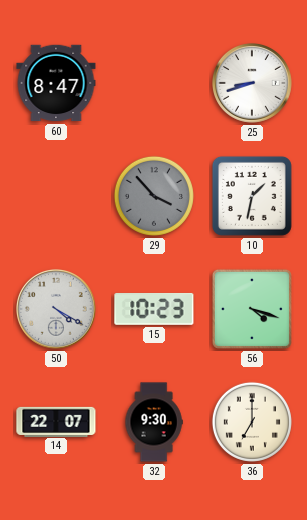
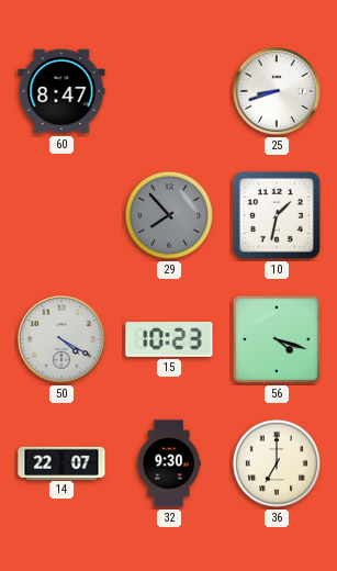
29: 3:53 -> 7:53 (169, 215)
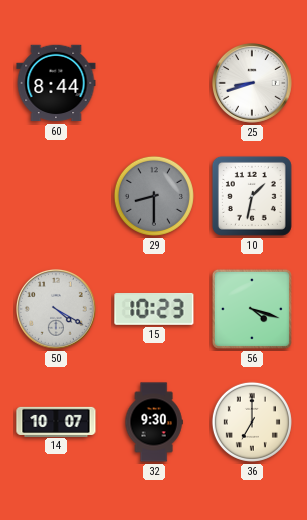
60: 8:47 -> 8:44 (56, 83)
29: 7:53 -> 8:30 (154, 196)
14: 22:07 -> 10:07 (56, 421)
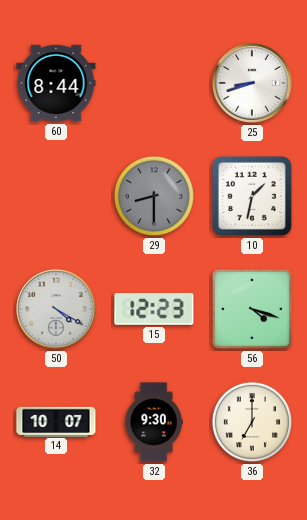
15: 10:23 -> 12:23 (154, 309)
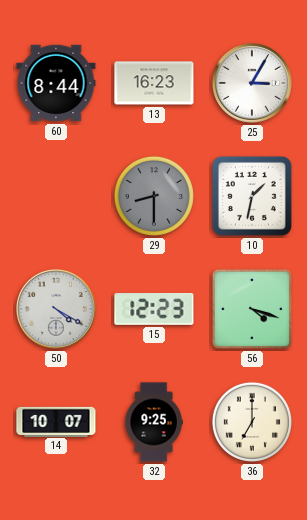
13: none -> 16:23 (154, 83)
25: 8:42 -> 3:05 (253, 84)
32: 9:30 -> 9:25 (154, 422)
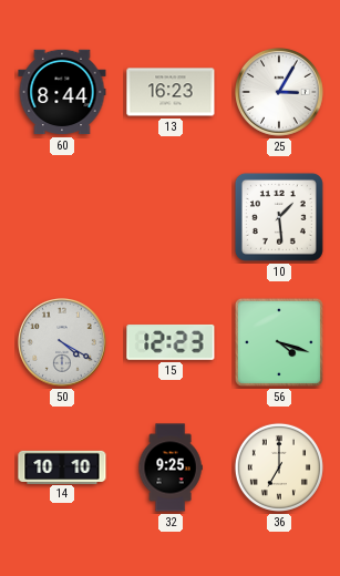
29: 8:30 -> none (154, 196)
10: 1:32 -> 1:29 (279, 217)
14: 10:07 -> 10:10 (62, 466)
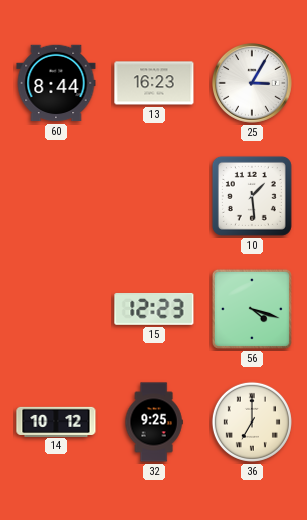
50: 4:20 -> none (63, 343)
14: 10:10 -> 10:12 (56, 421)
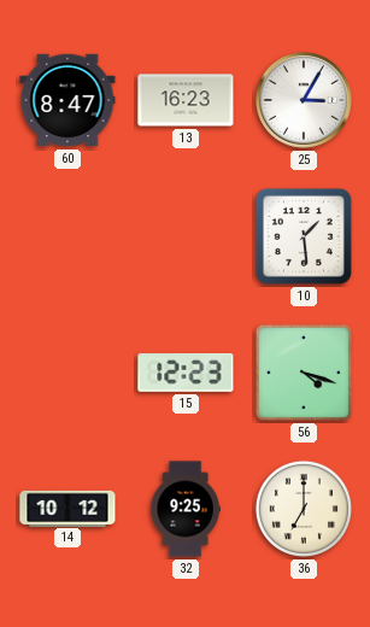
60: 8:44 -> 8:47 (67, 100)
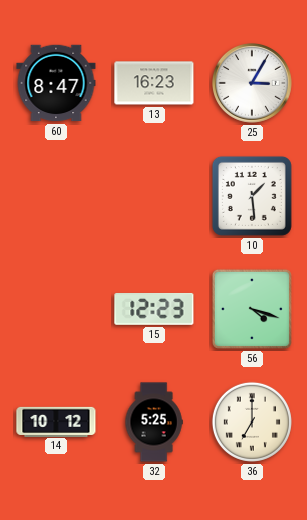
32: 9:25 -> 5:25 (154, 422)
